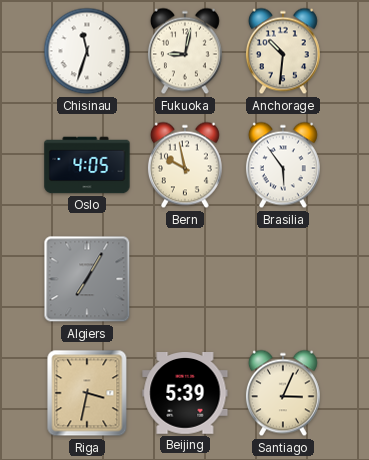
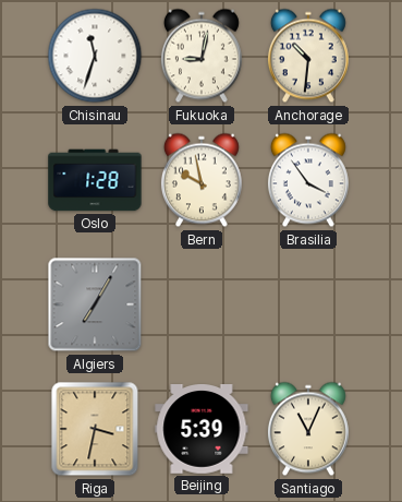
Oslo: 4:05 -> 1:28 (95, 180)
Brasilia: 5:54 -> 3:54 (308, 180)
Santiago: 3:04 -> 11:04 (308, 429)
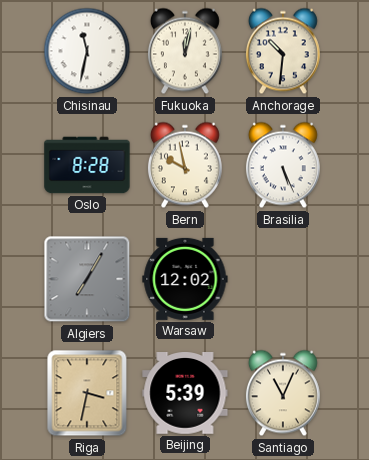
Chisinau: 11:33 -> 11:32 (87, 51)
Fukuoka: 9:02 -> 12:02 (185, 51)
Oslo: 1:28 -> 8:28 (87, 165)
Brasilia: 3:54 -> 5:26 (283, 165)
Warsaw: none -> 12:02 (185, 279)
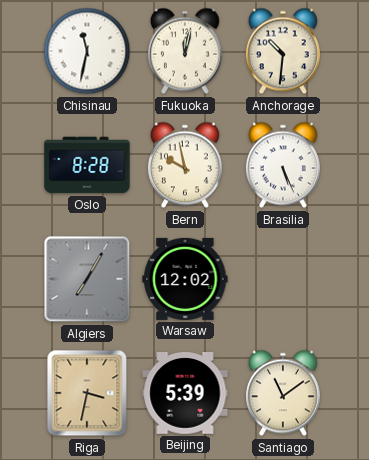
Santiago: 11:04 -> 11:09 (283, 393)
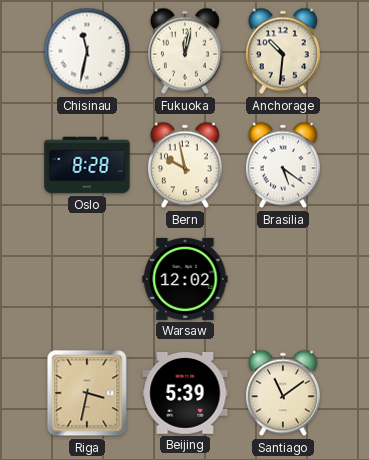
Brasilia: 5:26 -> 5:21 (283, 165)
Algiers: 7:05 -> none (87, 279)
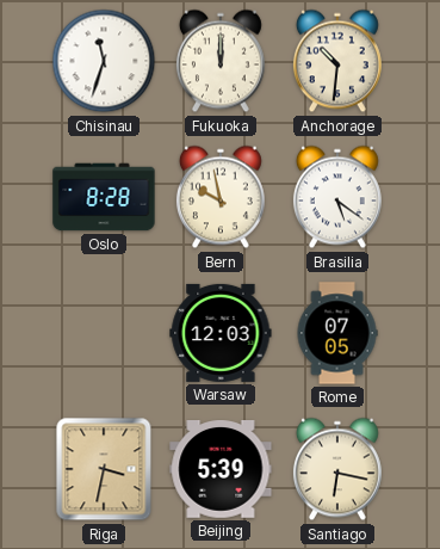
Chisinau: 11:32 -> 11:33 (104, 61)
Fukuoka: 12:02 -> 12:00 (221, 61)
Warsaw: 12:02 -> 12:03 (221, 333)
Rome: none -> 07:05 (337, 333)
Santiago: 11:09 -> 6:17 (337, 469)
